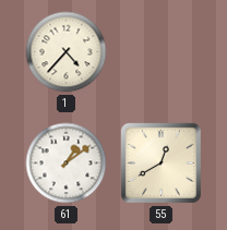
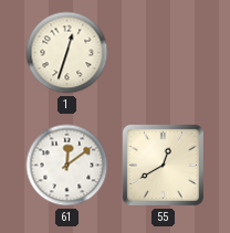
1: 4:37 -> 12:33 (67, 53)
61: 1:09 -> 12:09 (67, 166)
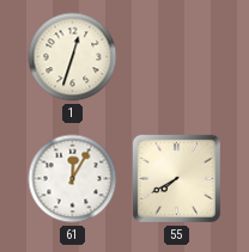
61: 12:09 -> 12:05 (73, 179)
55: 12:40 -> 7:40 (176, 178)
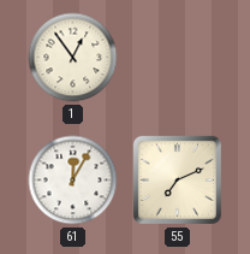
1: 12:33 -> 12:54 (73, 58)
55: 7:40 -> 7:11 (177, 179)
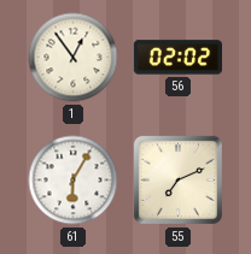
56: none -> 02:02 (177, 58)
61: 12:05 -> 6:05 (74, 181)
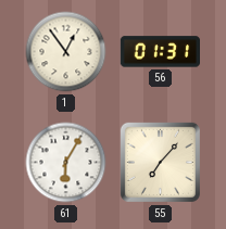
56: 02:02 -> 01:31 (160, 52)
55: 7:11 -> 7:07 (160, 162)
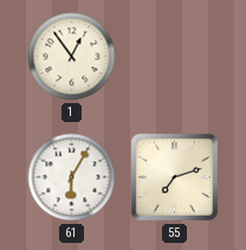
56: 01:31 -> none (160, 52)
55: 7:07 -> 7:12 (174, 177)
